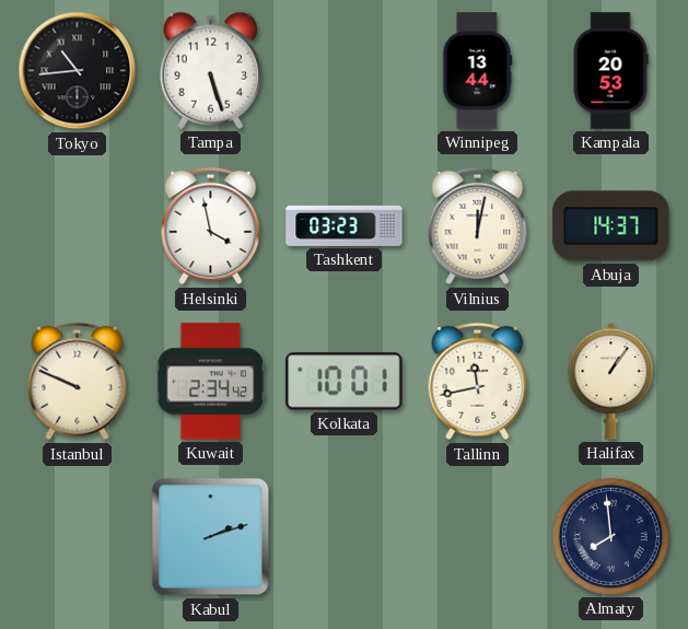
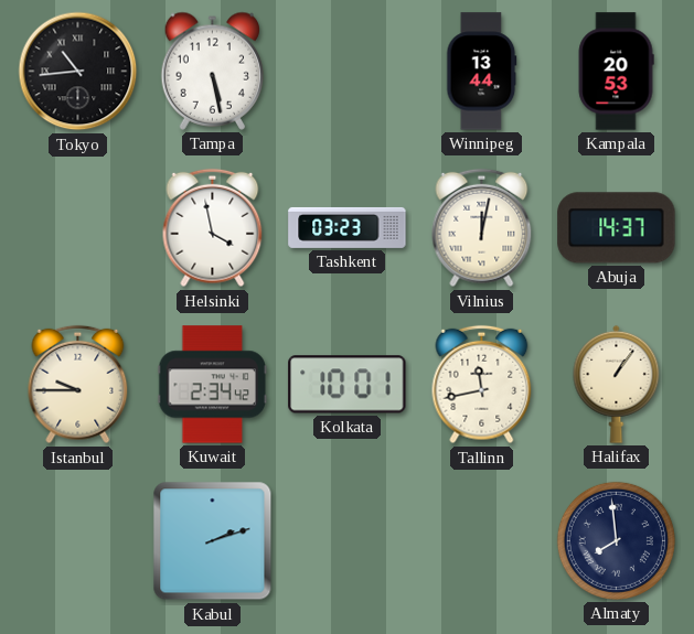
Tampa: 5:27 -> 5:28 (212, 71)
Istanbul: 9:49 -> 9:45 (78, 385)
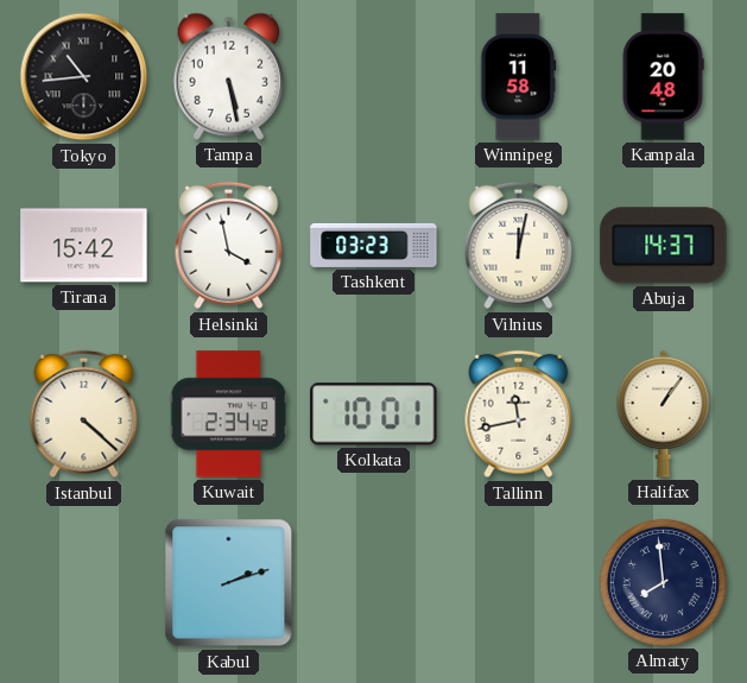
Winnipeg: 13:44 -> 11:58 (519, 77)
Kampala: 20:53 -> 20:48 (663, 77)
Tirana: none -> 15:42 (84, 246)
Istanbul: 9:45 -> 4:22 (84, 415)
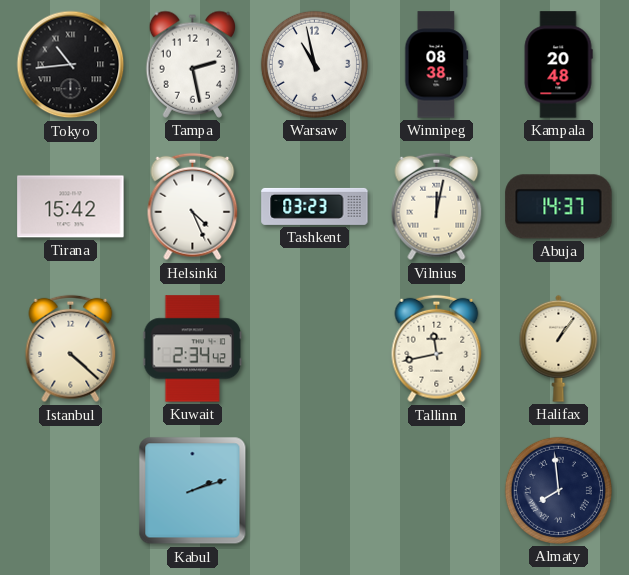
Tampa: 5:28 -> 2:28 (192, 64)
Warsaw: none -> 10:58 (314, 64)
Winnipeg: 11:58 -> 08:38 (437, 65)
Helsinki: 3:58 -> 4:26 (193, 207)
Kolkata: 10:01 -> none (374, 415)
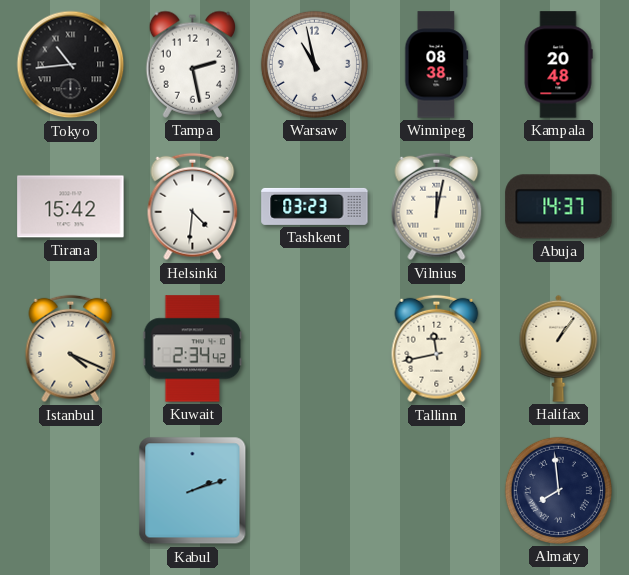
Helsinki: 4:26 -> 4:31 (193, 207)
Istanbul: 4:22 -> 4:19 (71, 349)
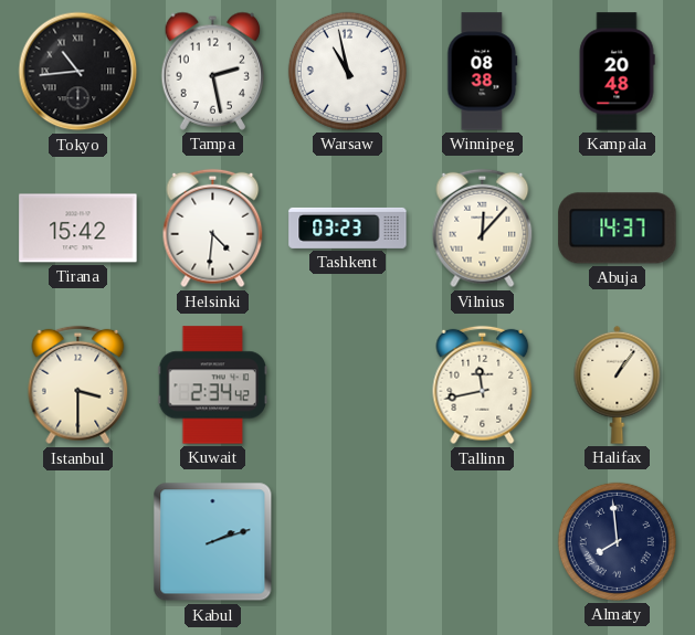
Vilnius: 12:02 -> 12:07 (483, 229)
Istanbul: 4:19 -> 3:30 (78, 385)
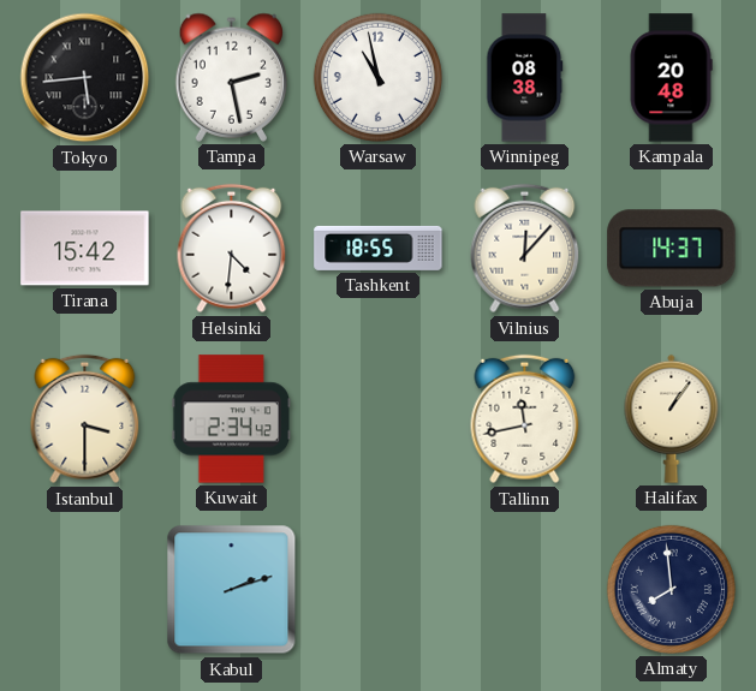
Tokyo: 10:44 -> 5:44 (85, 78)
Tashkent: 03:23 -> 18:55 (379, 248)
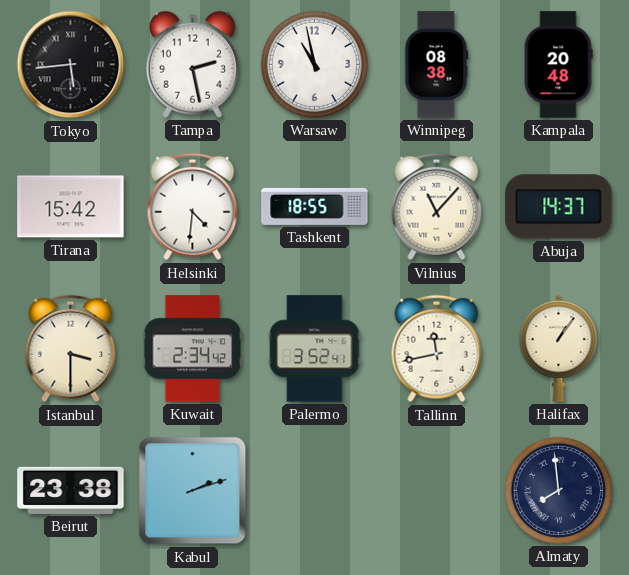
Vilnius: 12:07 -> 11:07 (437, 207)
Palermo: none -> 3:52 (315, 349)
Beirut: none -> 23:38 (71, 490)
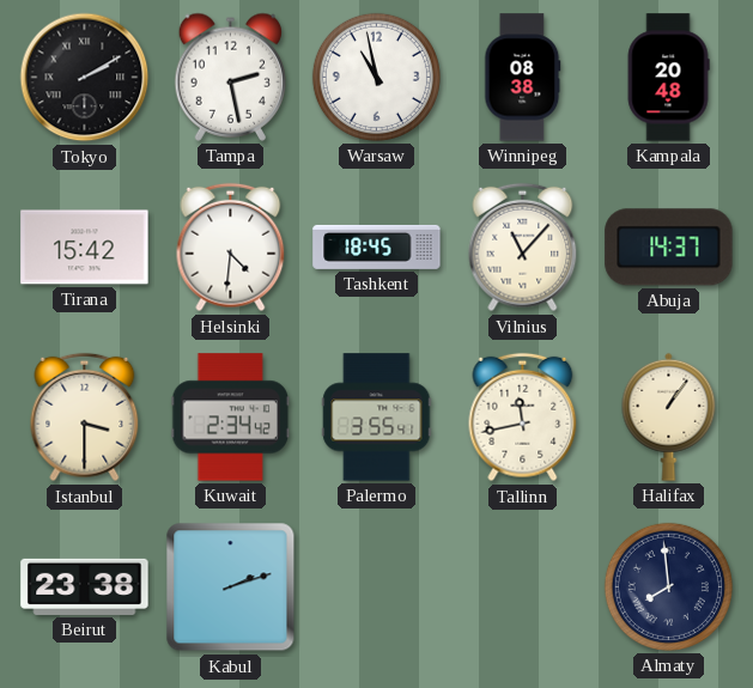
Tokyo: 5:44 -> 2:10 (85, 78)
Tashkent: 18:55 -> 18:45 (377, 246)
Palermo: 3:52 -> 3:55 (377, 418)
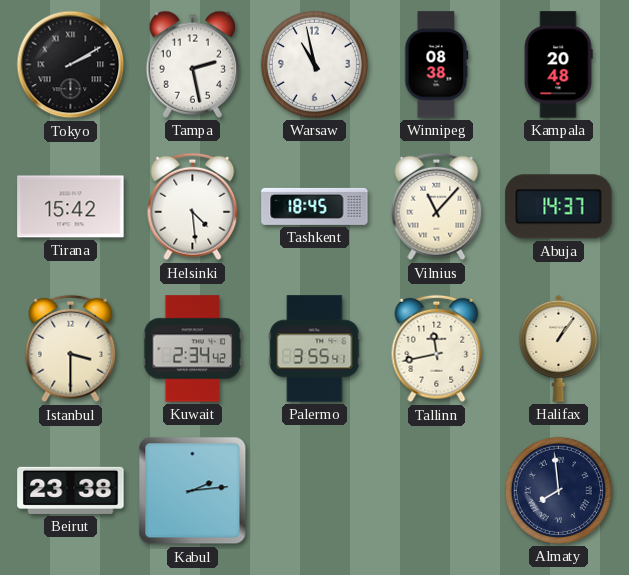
Helsinki: 4:31 -> 4:29 (193, 207)
Kabul: 2:12 -> 2:14 (193, 491)
